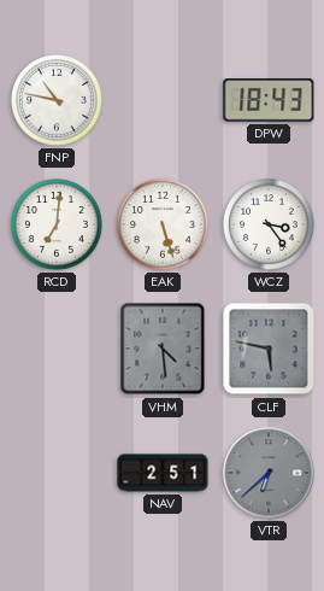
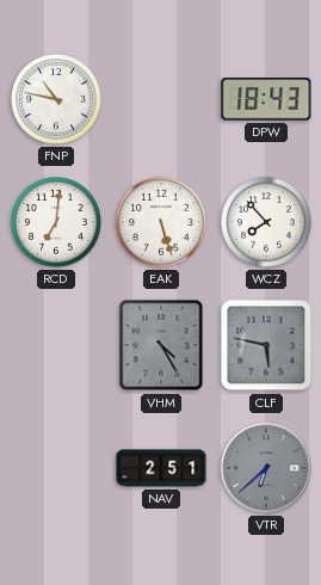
WCZ: 3:24 -> 7:53 (266, 222)
VHM: 4:29 -> 4:25 (161, 345)
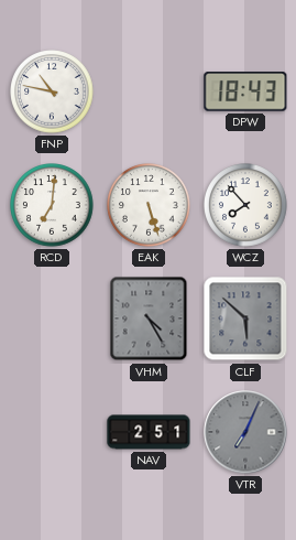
CLF: 5:47 -> 5:52 (245, 318)
VTR: 6:38 -> 7:04 (245, 432)
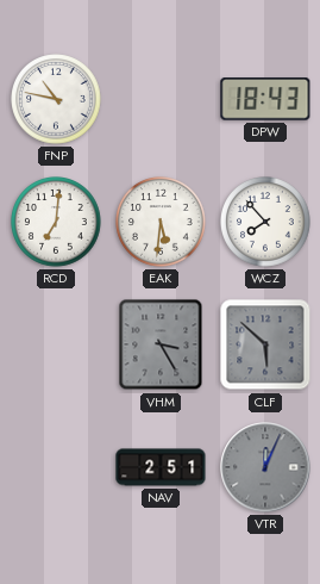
EAK: 5:27 -> 5:31 (161, 222)
VHM: 4:25 -> 3:25 (161, 344)
VTR: 7:04 -> 12:04 (265, 467)
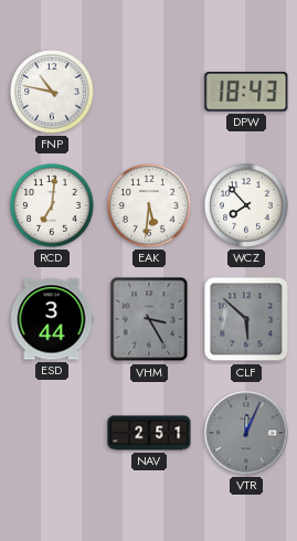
ESD: none -> 3:44 (52, 319)
